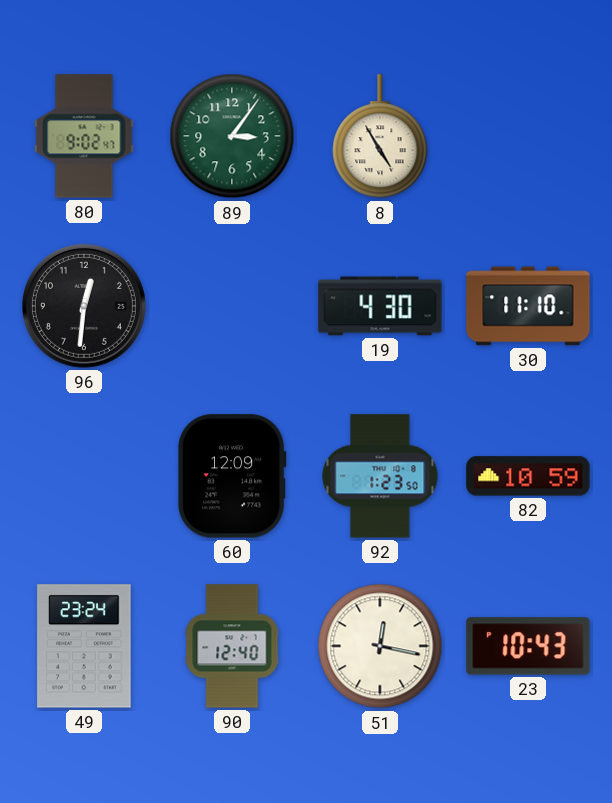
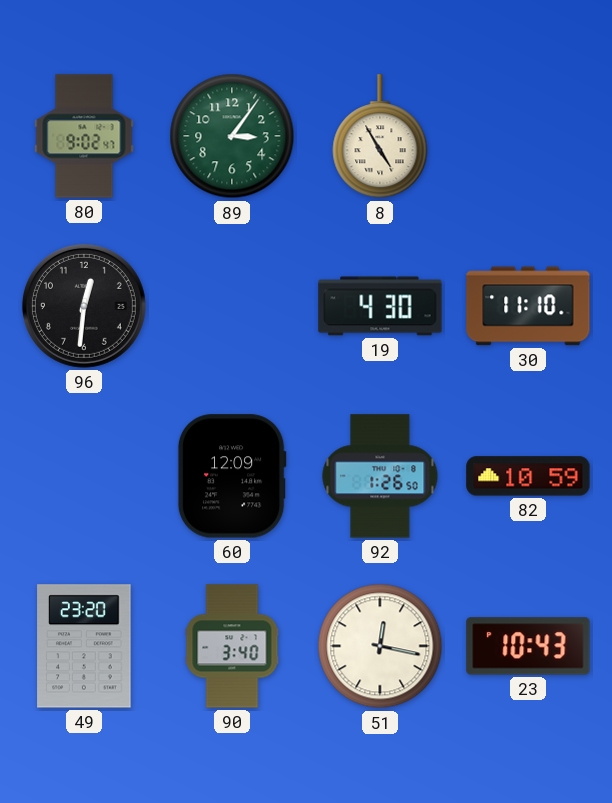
92: 1:23 -> 1:26 (380, 476)
49: 23:24 -> 23:20 (84, 646)
90: 12:40 -> 3:40 (232, 646)
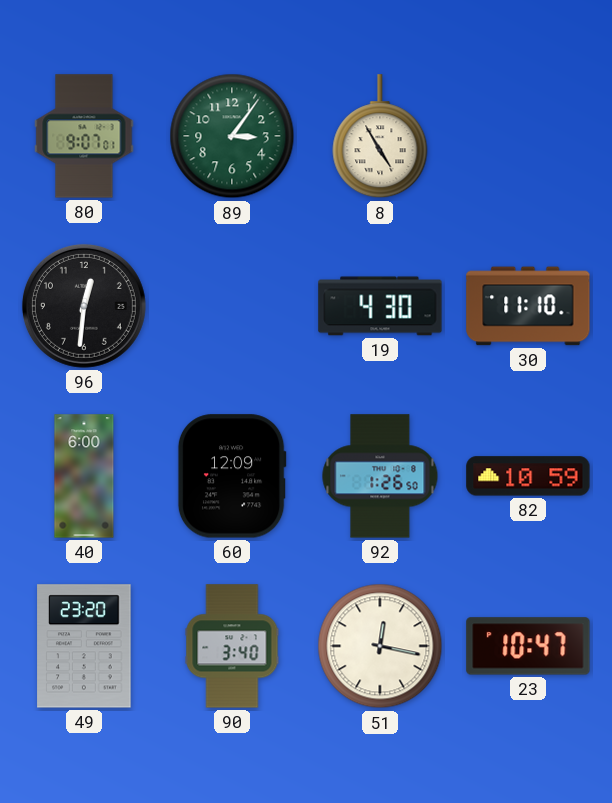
80: 9:02 -> 9:07 (84, 136)
40: none -> 6:00 (84, 476)
23: 10:43 -> 10:47 (528, 646)
